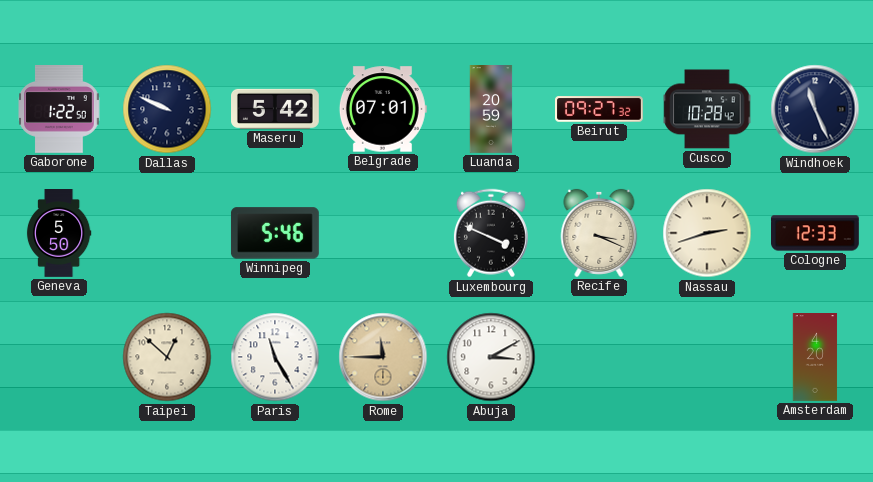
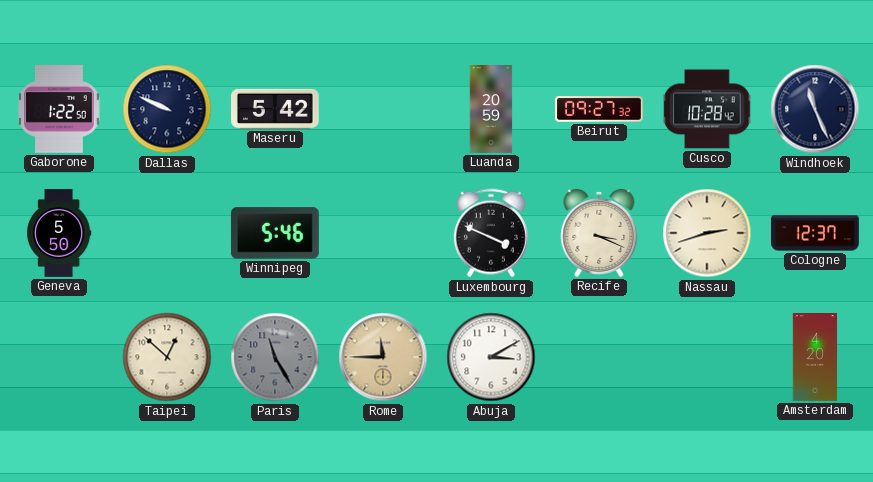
Belgrade: 07:01 -> none (383, 109)
Cologne: 12:33 -> 12:37 (816, 233)
Paris dial: white -> grey (275, 357)
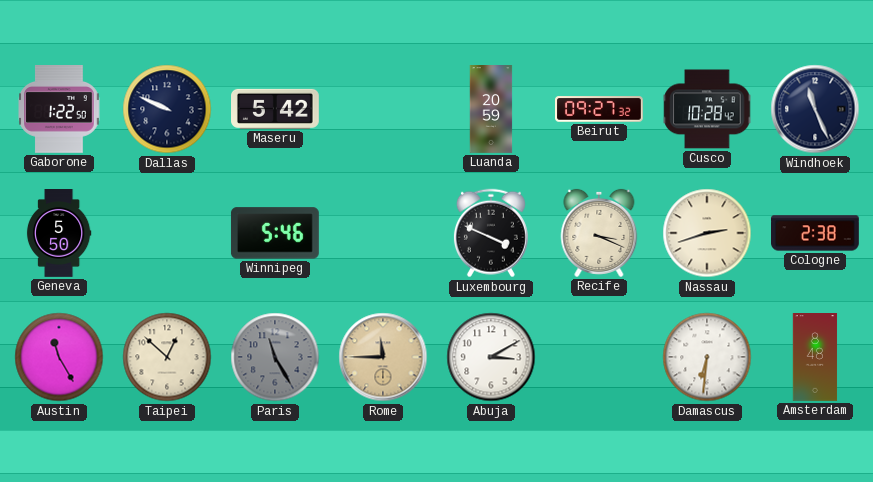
Cologne: 12:37 -> 2:38 (816, 233)
Austin: none -> 11:25 (59, 357)
Damascus: none -> 6:31 (707, 357)
Amsterdam: 4:20 -> 8:48 (815, 358)
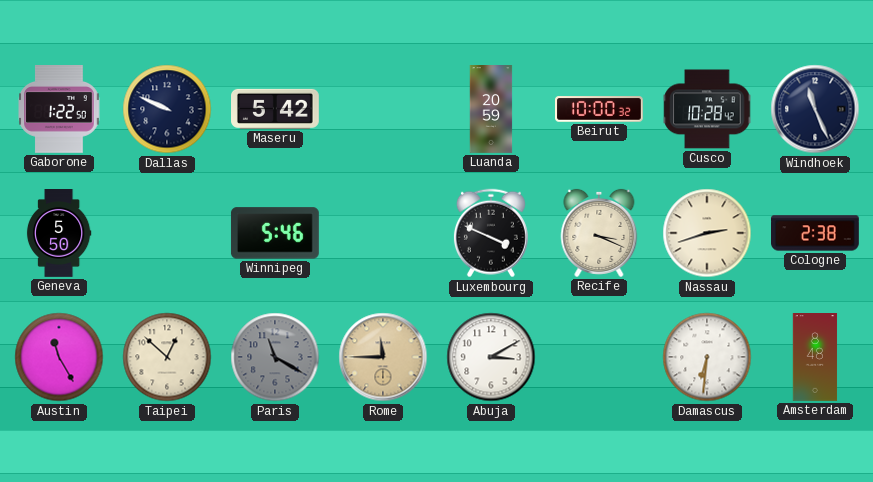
Beirut: 09:27 -> 10:00 (600, 109)
Paris: 11:25 -> 11:20 (275, 357)
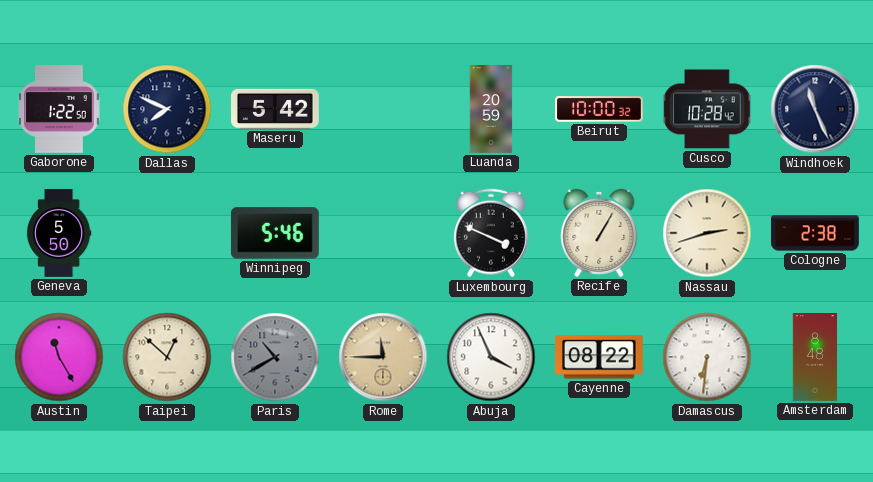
Dallas: 9:49 -> 7:49 (167, 109)
Recife: 3:19 -> 1:05 (599, 233)
Paris: 11:20 -> 10:40 (275, 357)
Abuja: 3:10 -> 3:56 (491, 357)
Cayenne: none -> 08:22 (599, 357)
